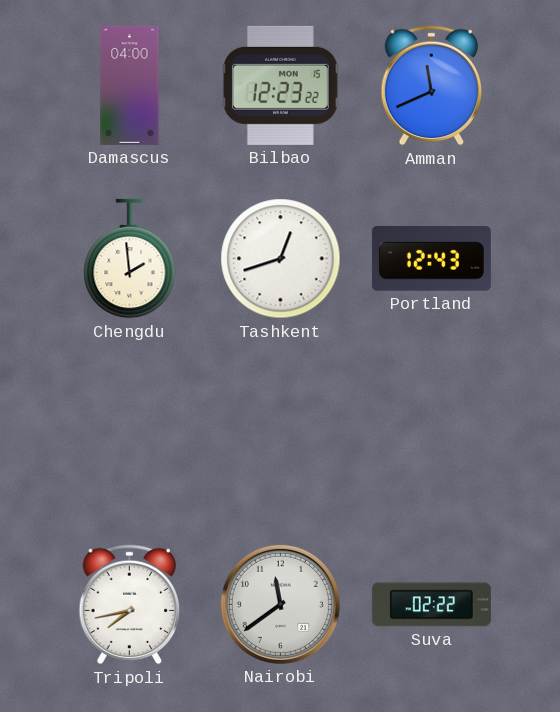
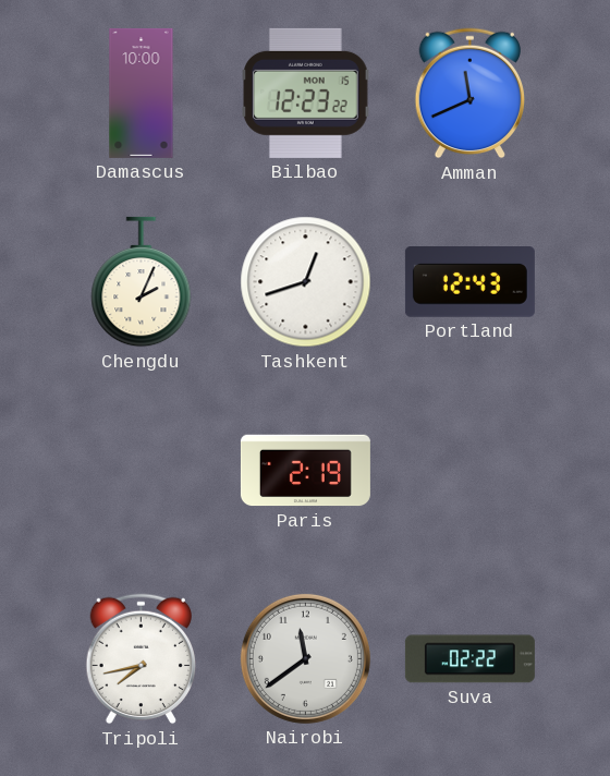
Damascus: 04:00 -> 10:00 (142, 93)
Chengdu: 1:59 -> 2:04 (142, 282)
Paris: none -> 2:19 (305, 471)
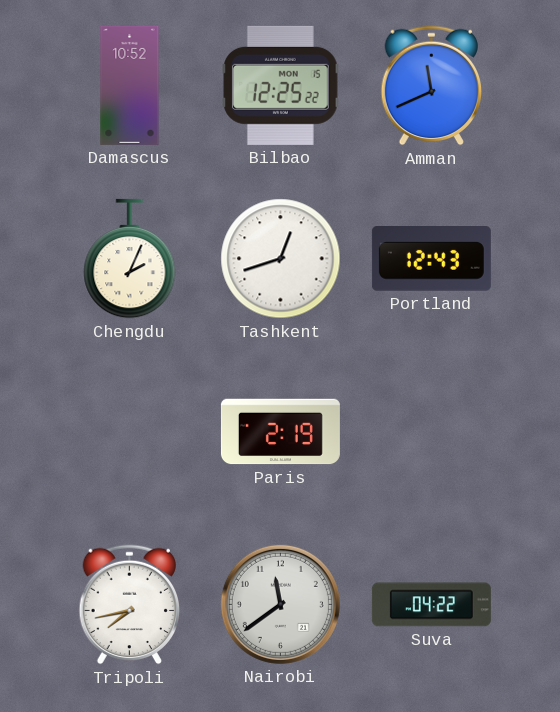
Damascus: 10:00 -> 10:52 (130, 85)
Bilbao: 12:23 -> 12:25 (281, 85)
Suva: 02:22 -> 04:22 (431, 605)
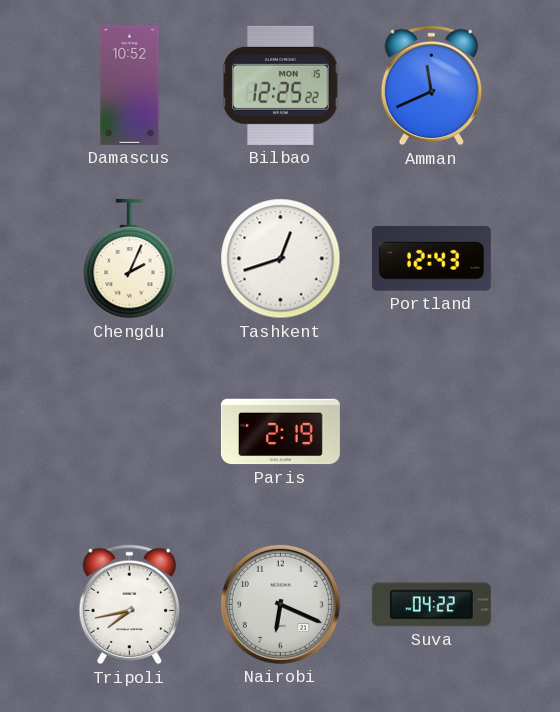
Nairobi: 11:39 -> 6:19 (280, 604)
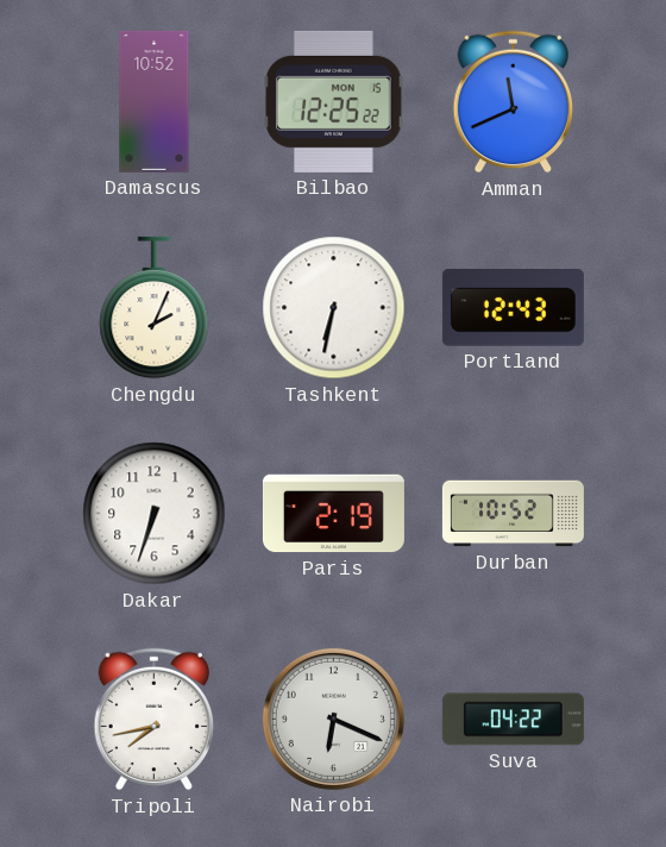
Tashkent: 12:42 -> 6:32 (334, 308)
Dakar: none -> 6:33 (155, 514)
Durban: none -> 10:52 (513, 514)
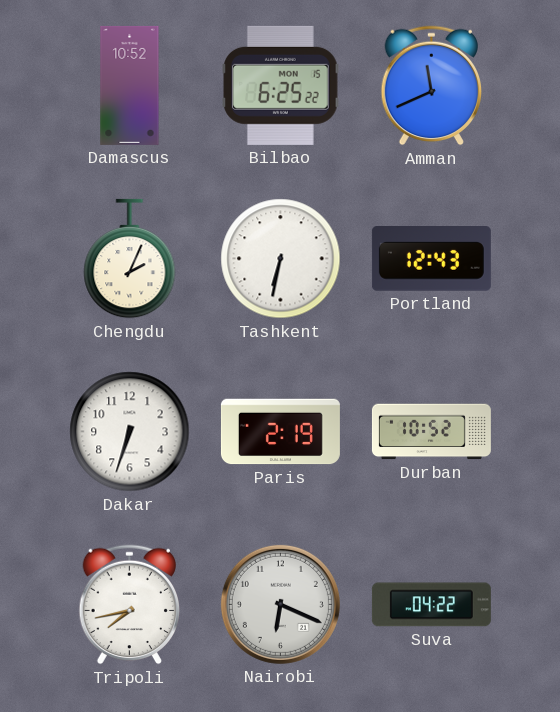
Bilbao: 12:25 -> 6:25 (281, 85)
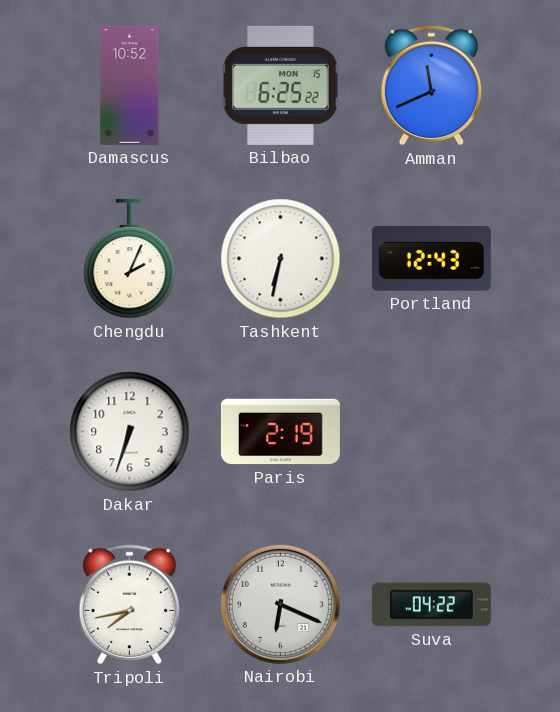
Durban: 10:52 -> none (431, 432)
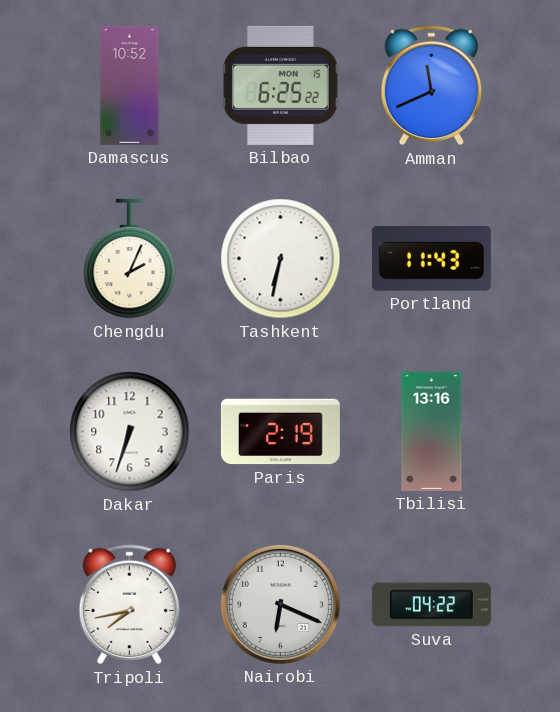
Portland: 12:43 -> 11:43 (431, 259)
Tbilisi: none -> 13:16 (432, 431)
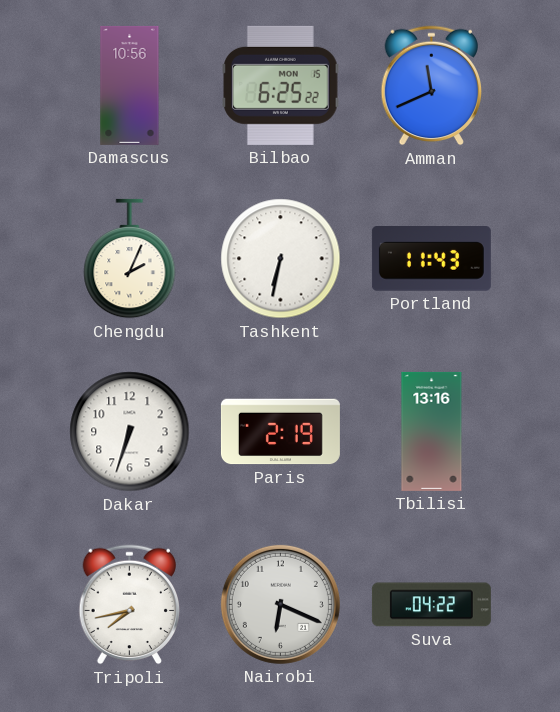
Damascus: 10:52 -> 10:56 (130, 85)
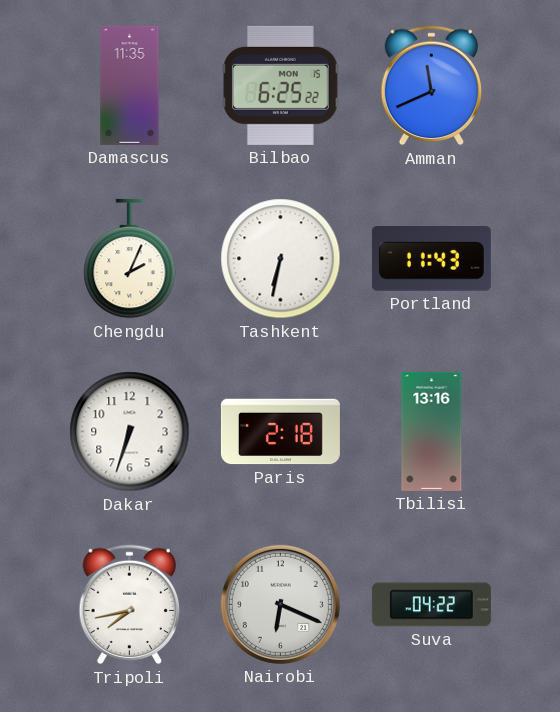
Damascus: 10:56 -> 11:35 (130, 85)
Paris: 2:19 -> 2:18 (280, 432)
